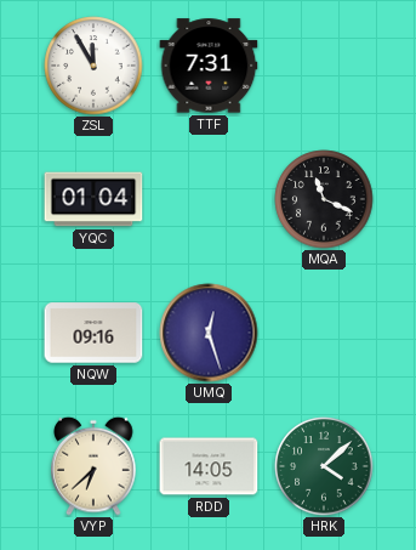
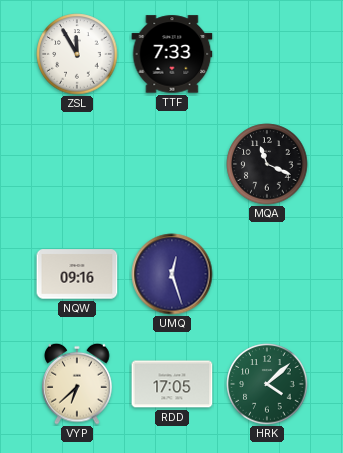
TTF: 7:31 -> 7:33 (172, 54)
YQC: 01:04 -> none (93, 199)
RDD: 14:05 -> 17:05 (172, 384)
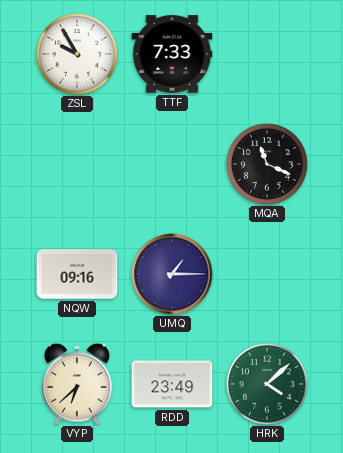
ZSL: 11:55 -> 9:55 (77, 54)
UMQ: 12:27 -> 1:15 (172, 274)
RDD: 17:05 -> 23:49 (172, 384)
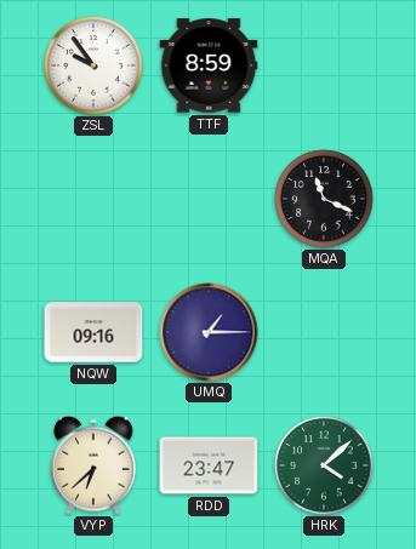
ZSL: 9:55 -> 9:54 (93, 65)
TTF: 7:33 -> 8:59 (209, 65)
RDD: 23:49 -> 23:47 (209, 465)
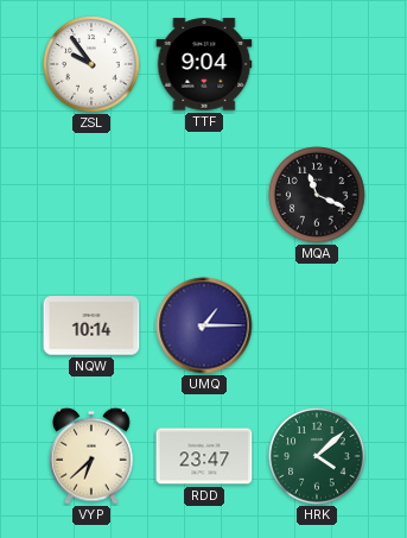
TTF: 8:59 -> 9:04 (204, 64)
NQW: 09:16 -> 10:14 (91, 325)
